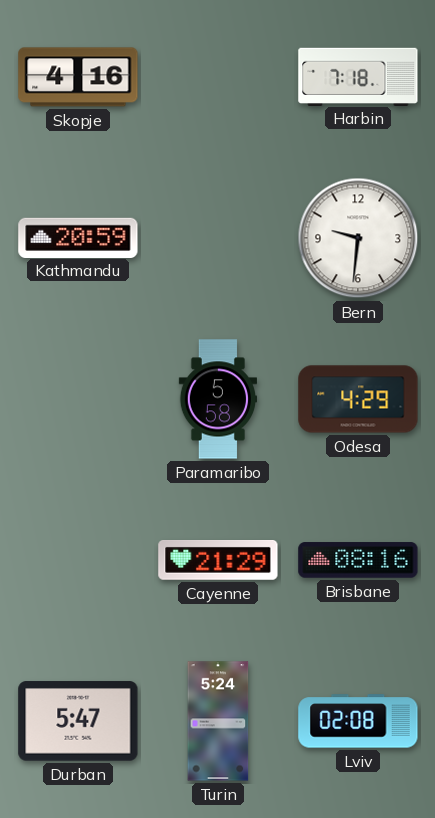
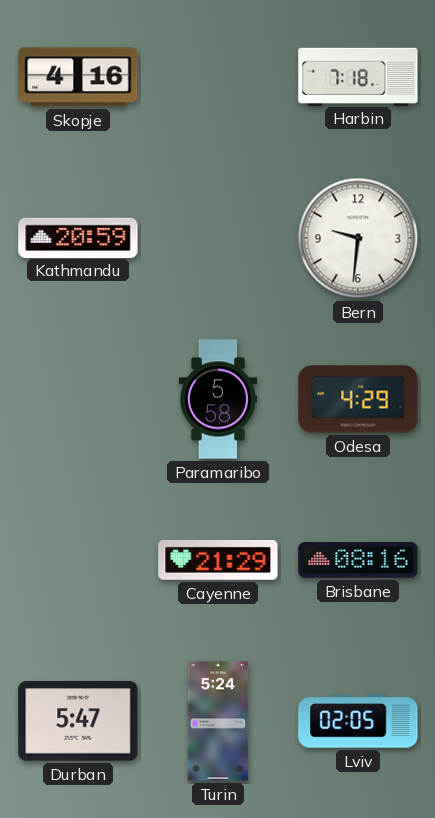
Lviv: 02:08 -> 02:05 (358, 721)
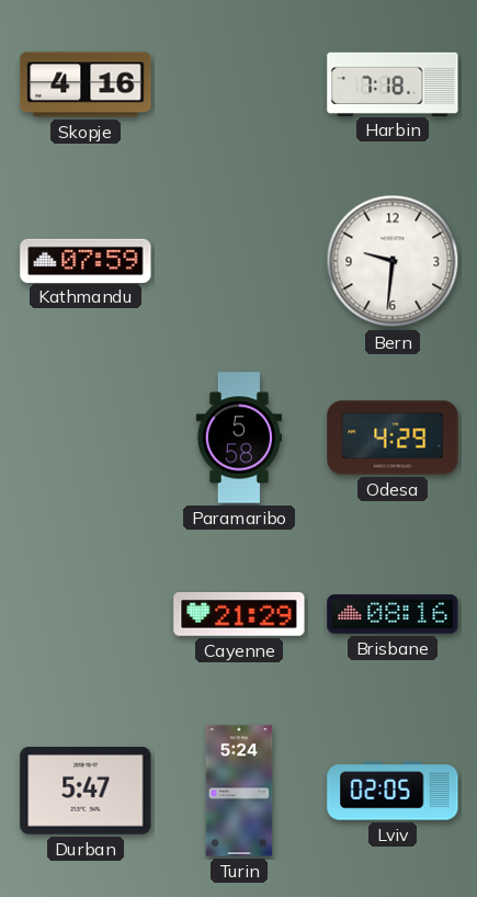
Kathmandu: 20:59 -> 07:59 (86, 260)
